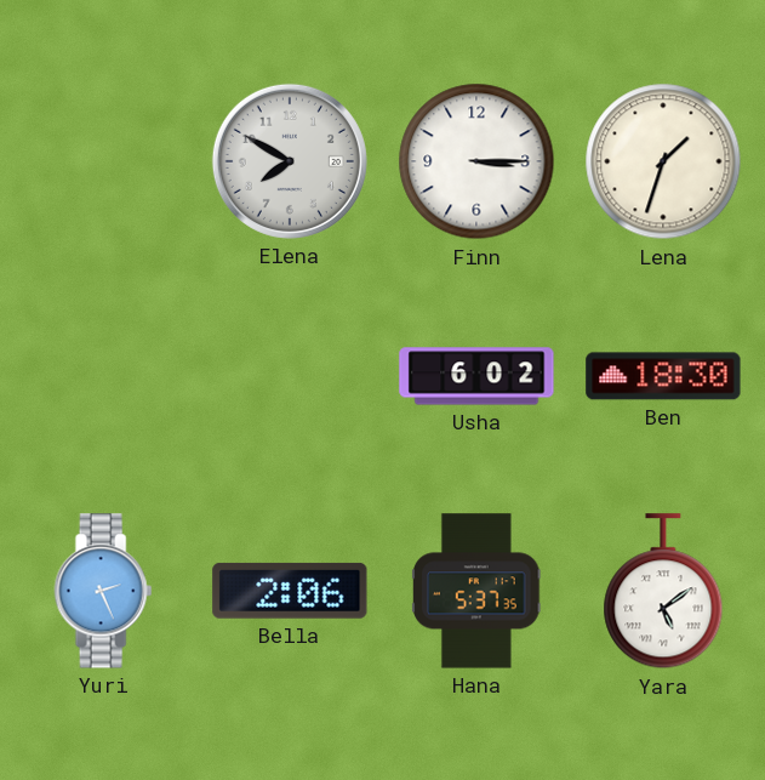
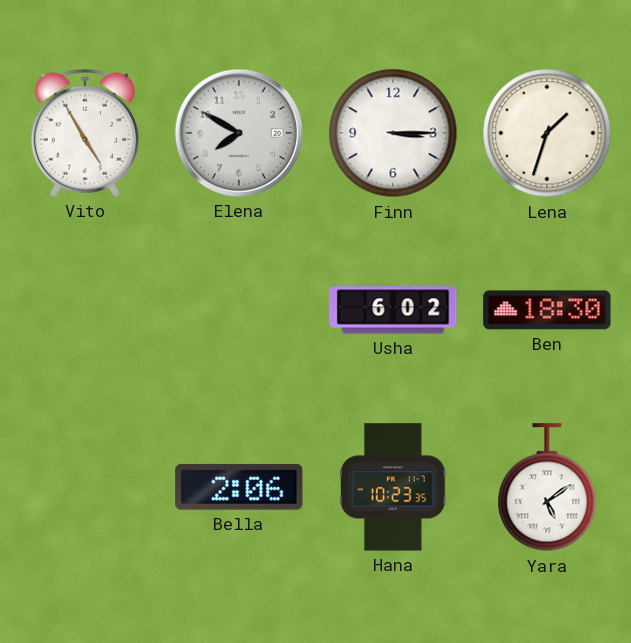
Vito: none -> 4:55 (85, 133)
Yuri: 2:26 -> none (103, 591)
Hana: 5:37 -> 10:23 (393, 487)
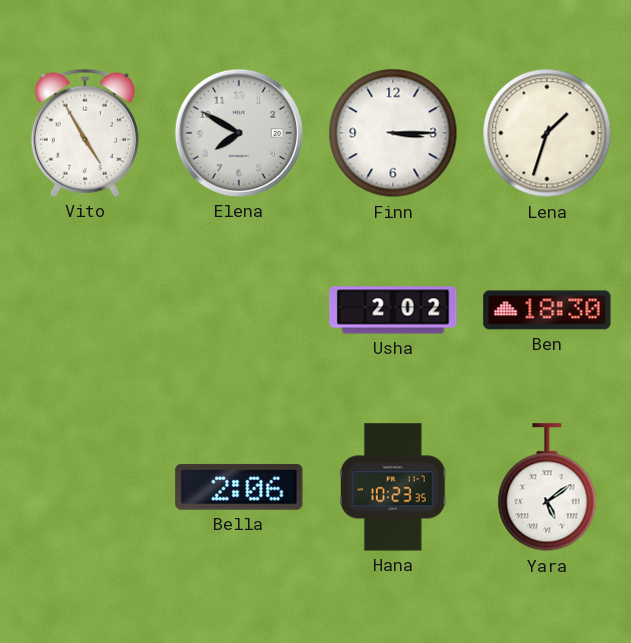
Usha: 6:02 -> 2:02 (393, 310)
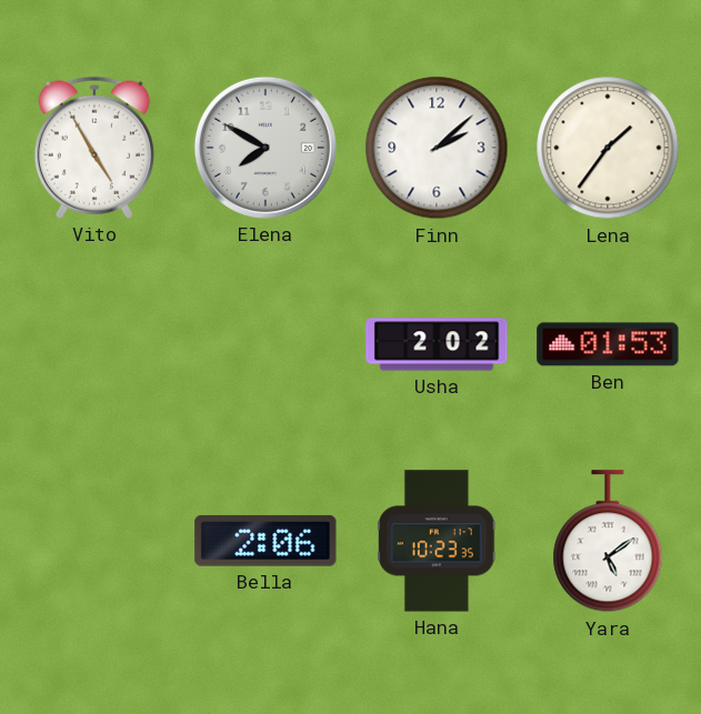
Finn: 3:15 -> 2:08 (437, 148)
Lena: 1:33 -> 1:36 (608, 148)
Ben: 18:30 -> 01:53 (608, 344)
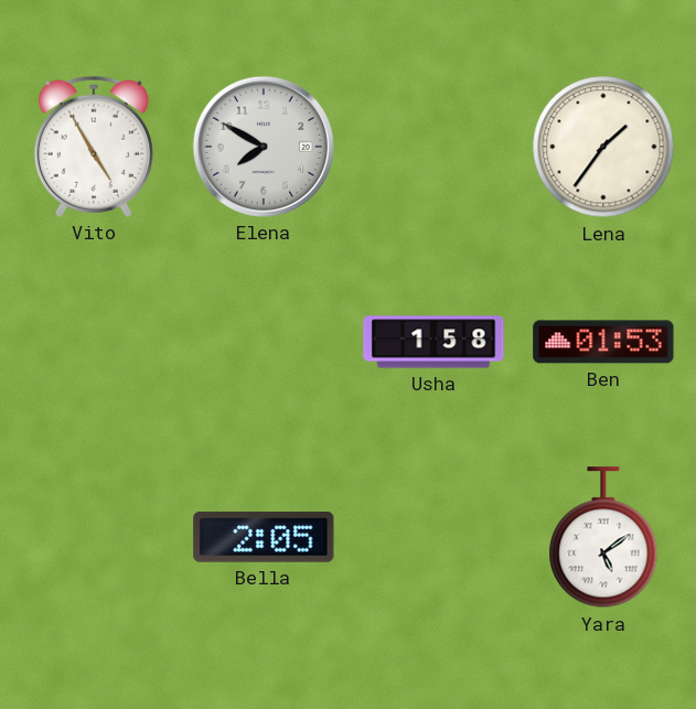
Finn: 2:08 -> none (437, 148)
Usha: 2:02 -> 1:58 (433, 342)
Bella: 2:06 -> 2:05 (264, 537)
Hana: 10:23 -> none (437, 541)
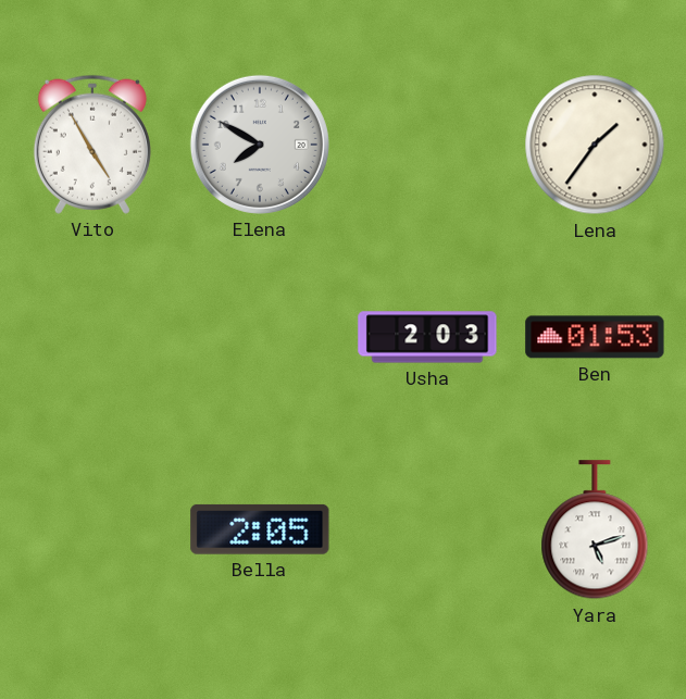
Usha: 1:58 -> 2:03 (427, 337)
Yara: 5:09 -> 5:12 (595, 531)
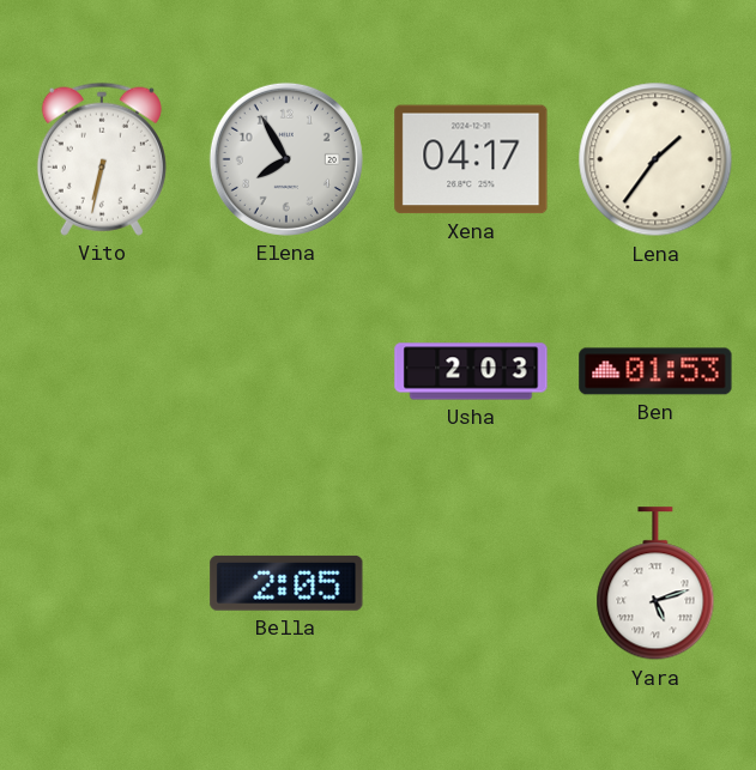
Vito: 4:55 -> 6:32 (102, 159)
Elena: 7:50 -> 7:55 (286, 159)
Xena: none -> 04:17 (471, 159)
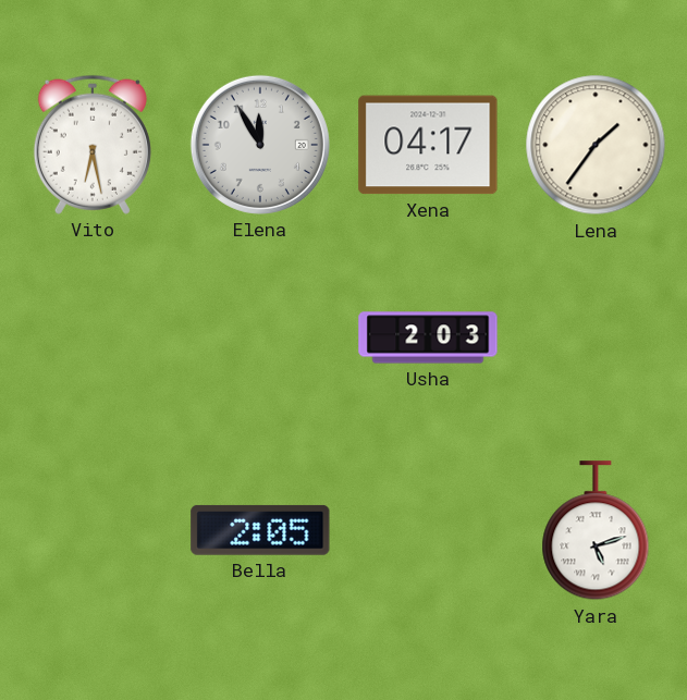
Vito: 6:32 -> 6:28 (93, 145)
Elena: 7:55 -> 11:55 (260, 145)
Ben: 01:53 -> none (655, 371)
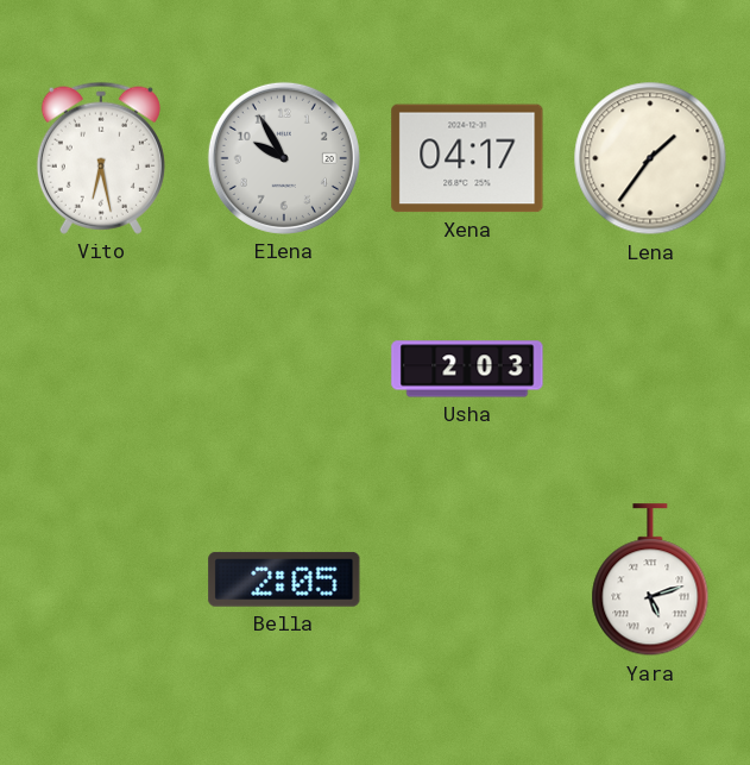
Elena: 11:55 -> 9:55 (284, 158)
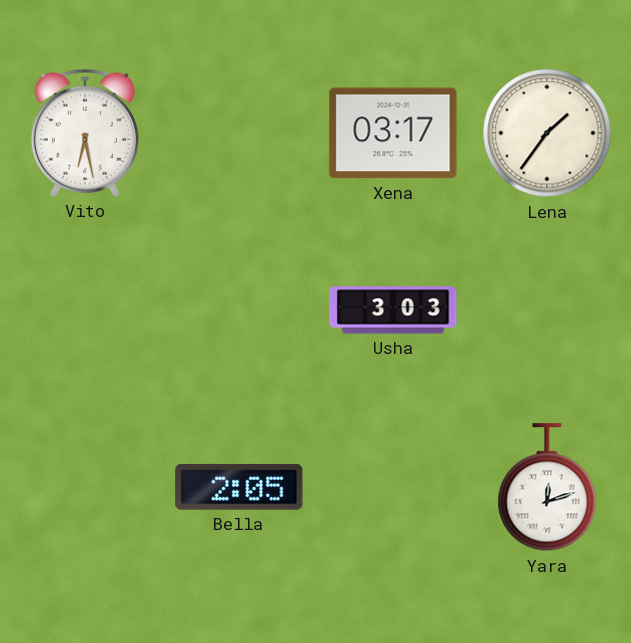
Elena: 9:55 -> none (284, 158)
Xena: 04:17 -> 03:17 (393, 133)
Usha: 2:03 -> 3:03 (393, 310)
Yara: 5:12 -> 12:12 (547, 488)
